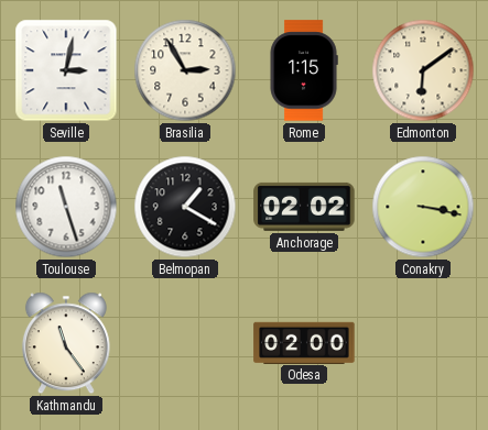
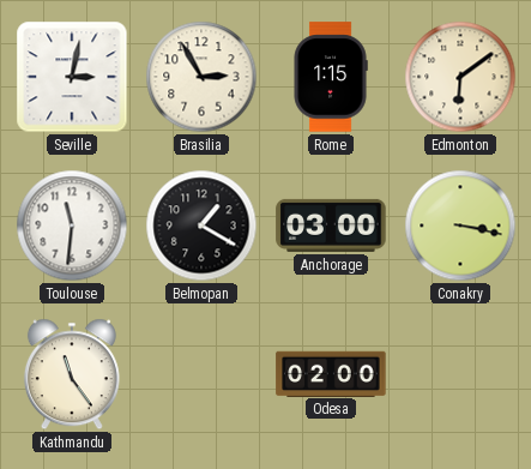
Toulouse: 11:27 -> 11:31 (72, 226)
Anchorage: 02:02 -> 03:00 (331, 226)
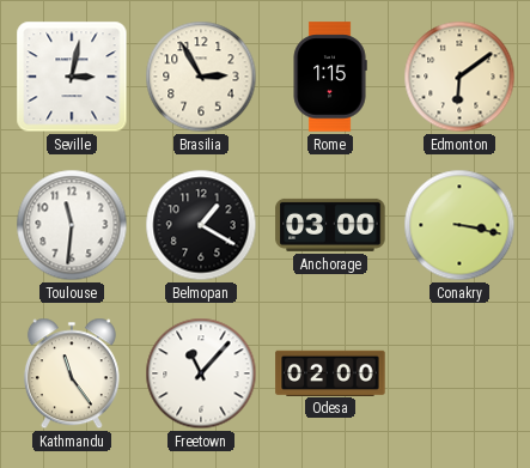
Freetown: none -> 11:07 (201, 373)
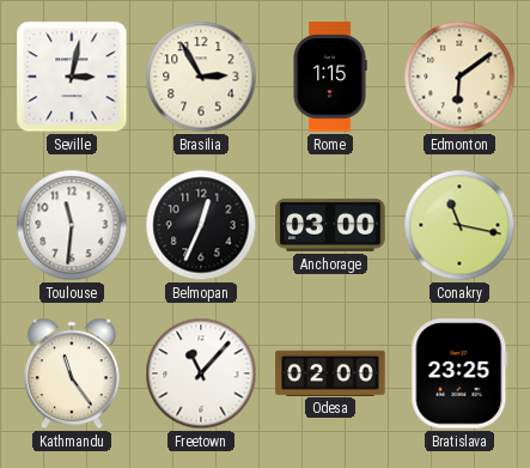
Belmopan: 1:20 -> 12:34 (201, 225)
Conakry: 3:17 -> 11:17 (459, 225)
Bratislava: none -> 23:25 (459, 373)
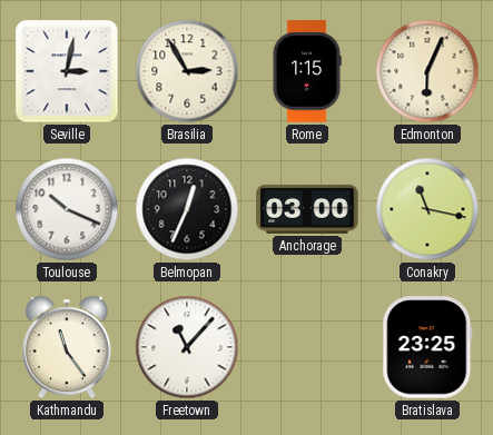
Edmonton: 6:09 -> 6:04 (427, 71)
Toulouse: 11:31 -> 10:19 (67, 209)
Odesa: 02:00 -> none (330, 372)
